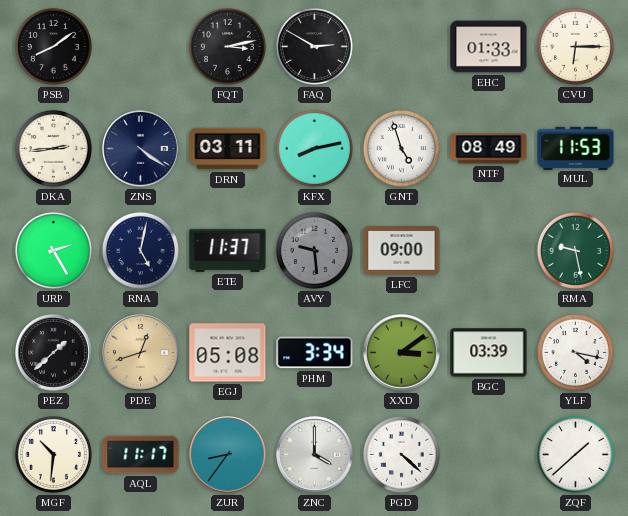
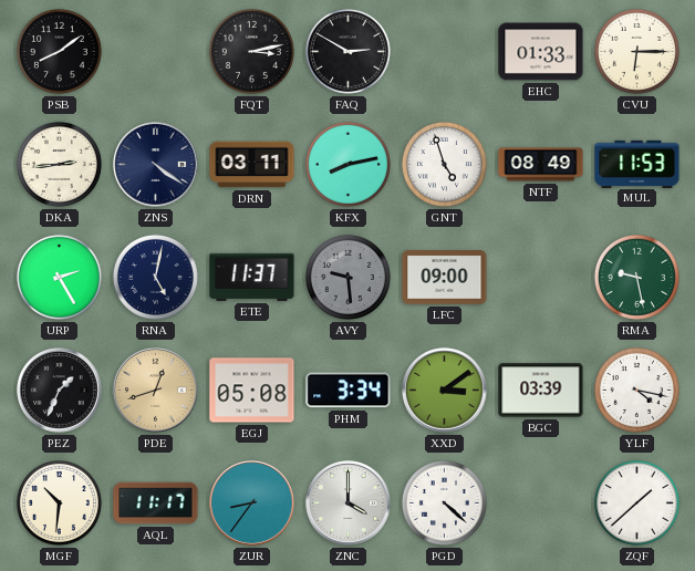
PEZ: 1:38 -> 1:34 (60, 391)
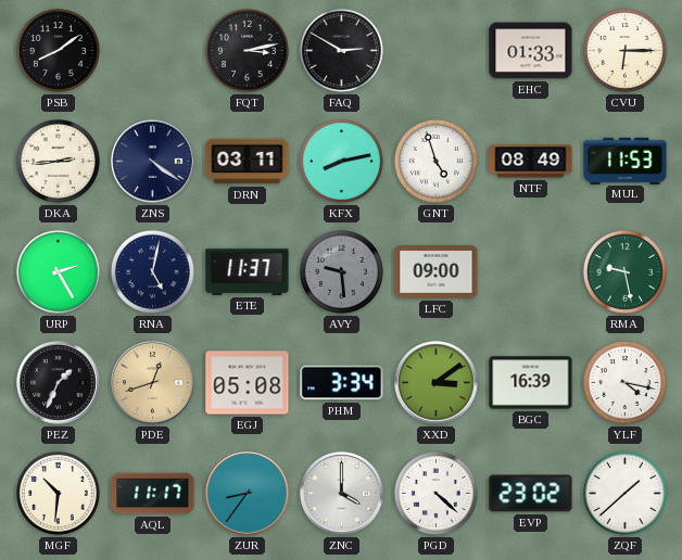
BGC: 03:39 -> 16:39 (531, 383)
EVP: none -> 23:02 (531, 494)
